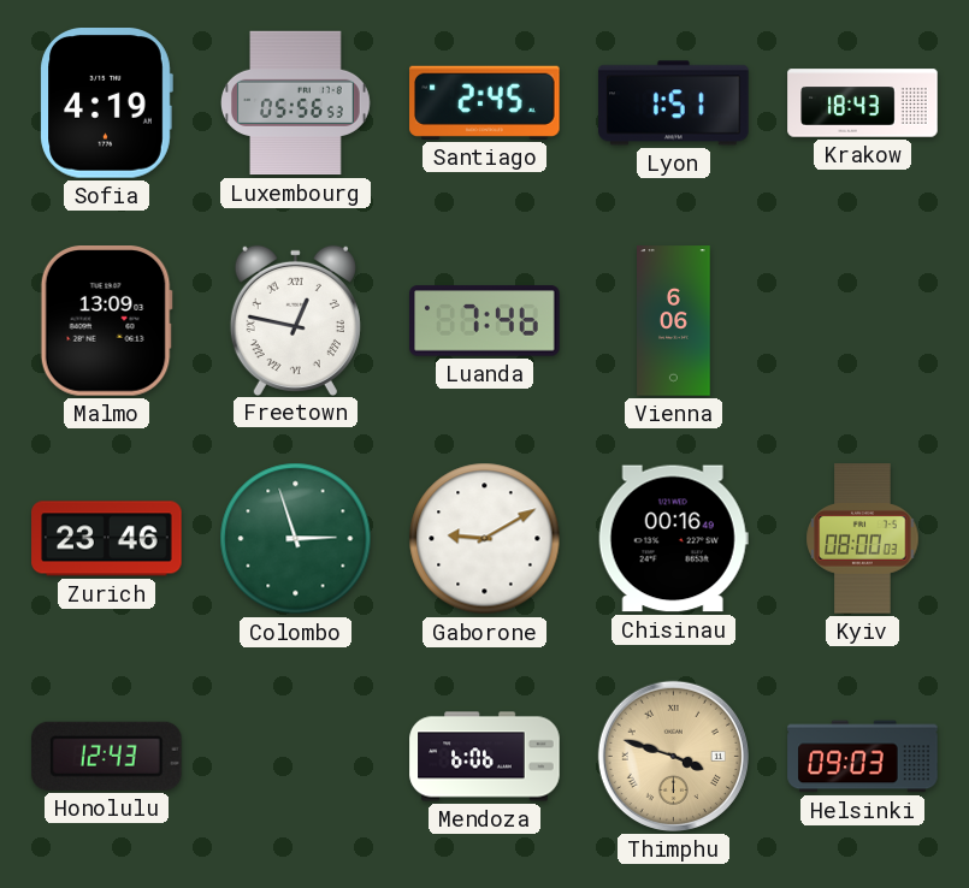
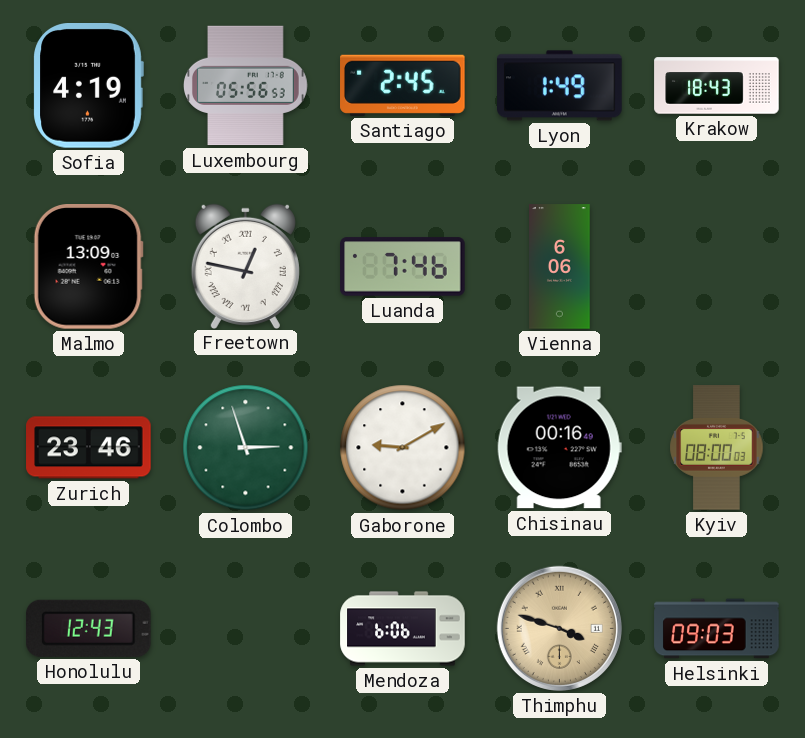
Lyon: 1:51 -> 1:49 (560, 86)
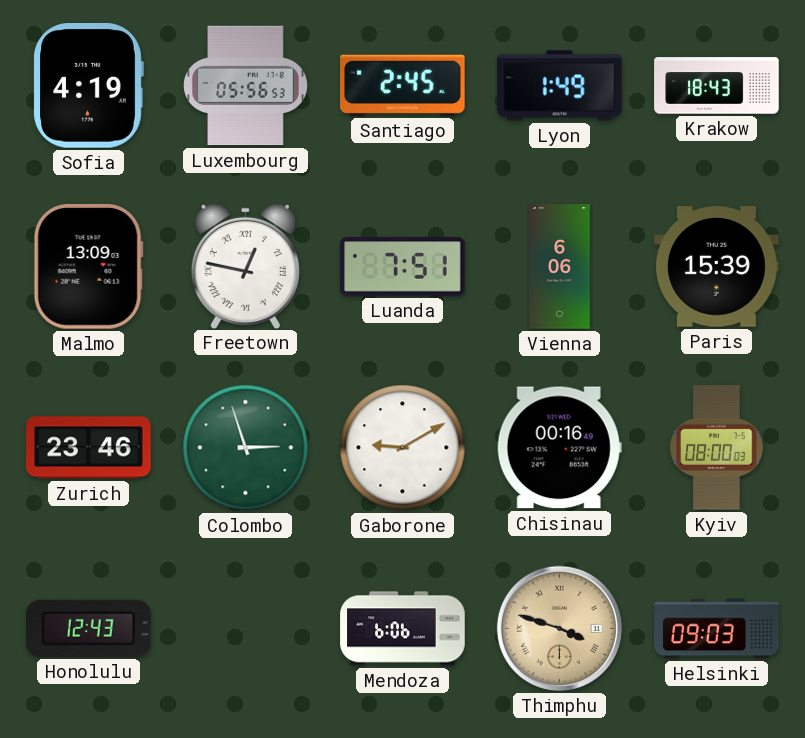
Luanda: 7:46 -> 7:51 (403, 267)
Paris: none -> 15:39 (717, 267)
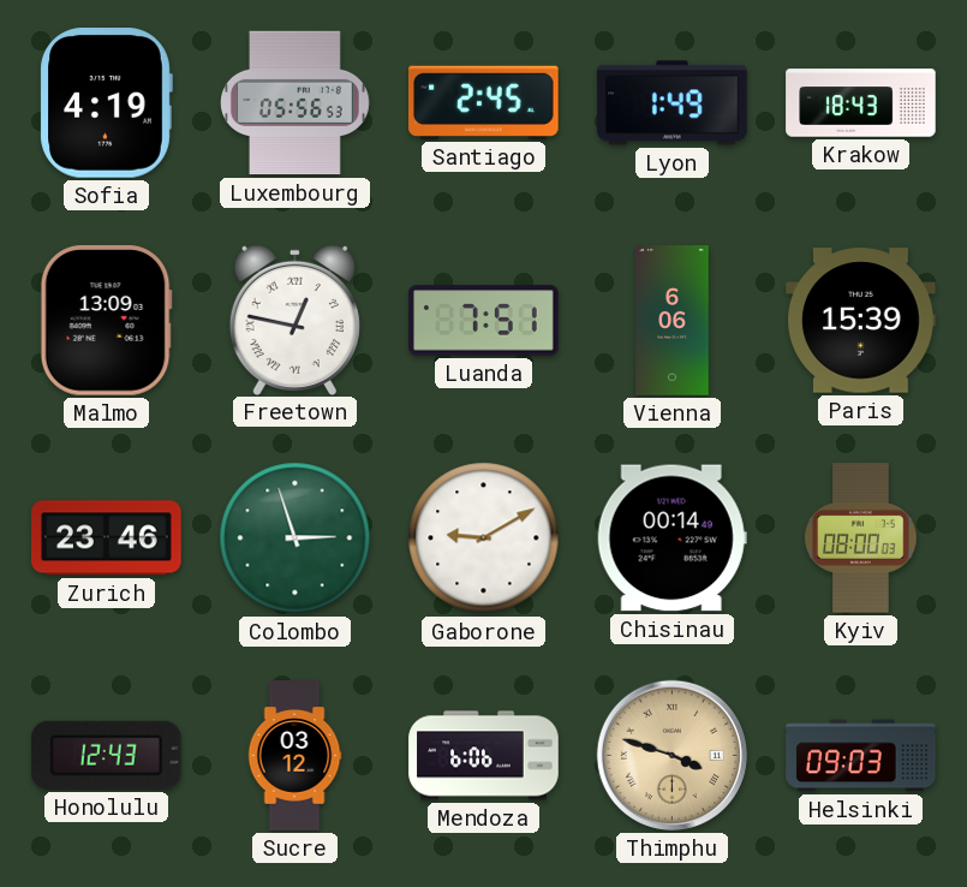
Chisinau: 00:16 -> 00:14 (671, 538)
Sucre: none -> 03:12 (294, 756)
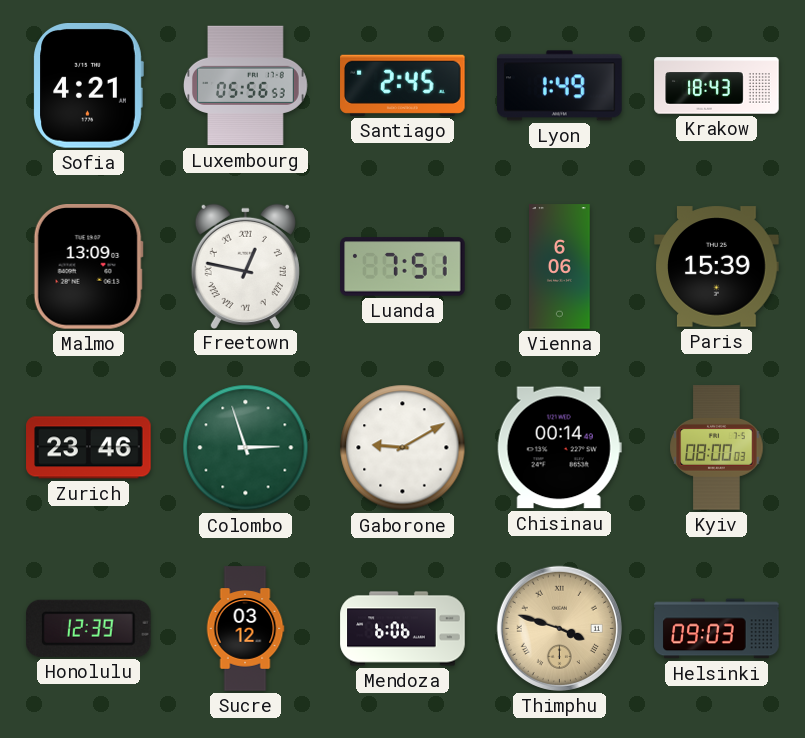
Sofia: 4:19 -> 4:21 (88, 86)
Honolulu: 12:43 -> 12:39 (89, 628)
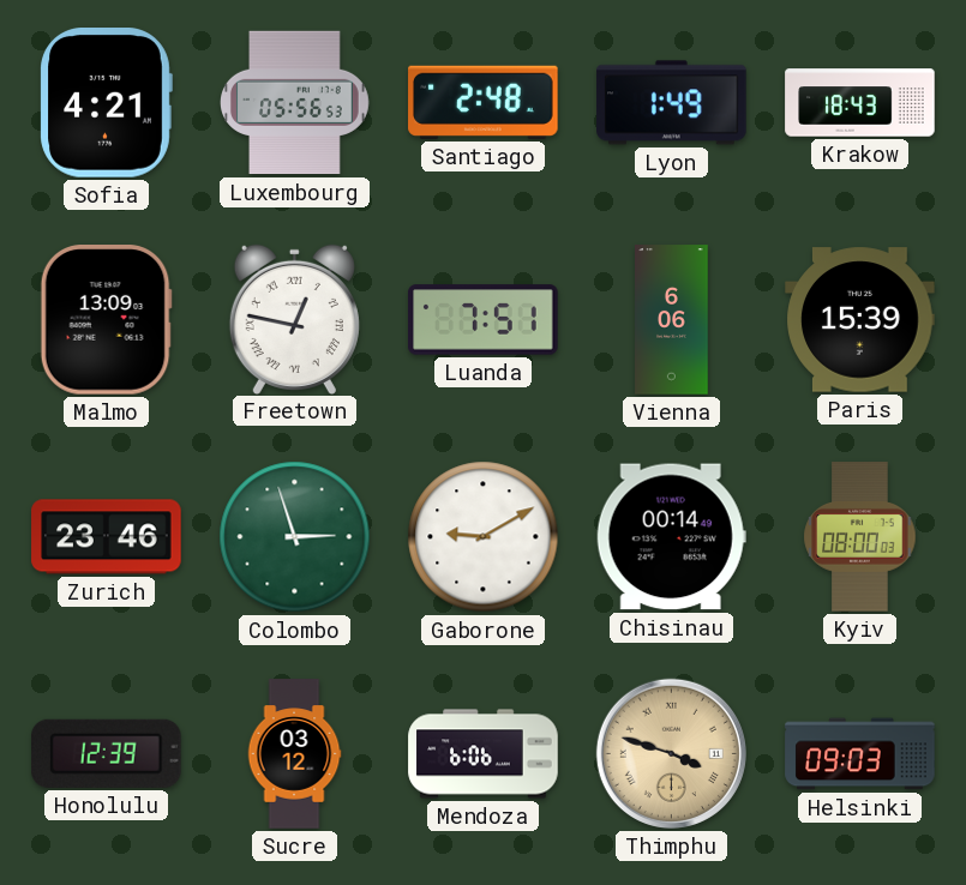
Santiago: 2:45 -> 2:48 (484, 102)
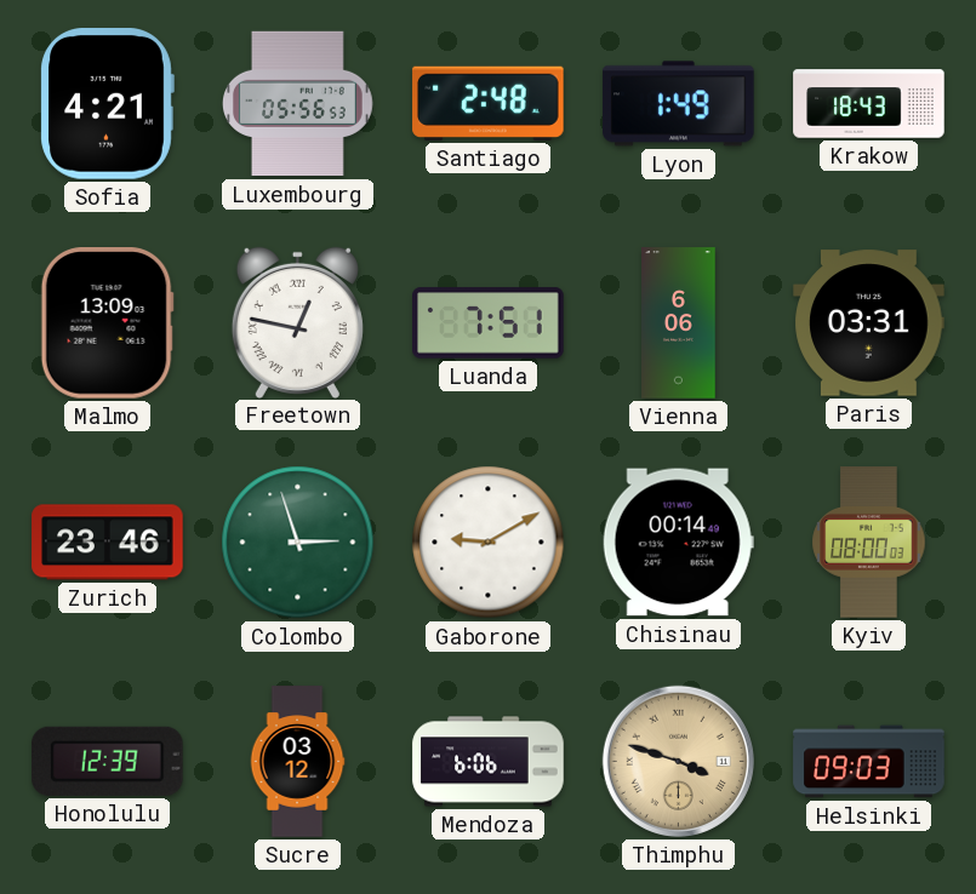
Paris: 15:39 -> 03:31 (869, 323)
